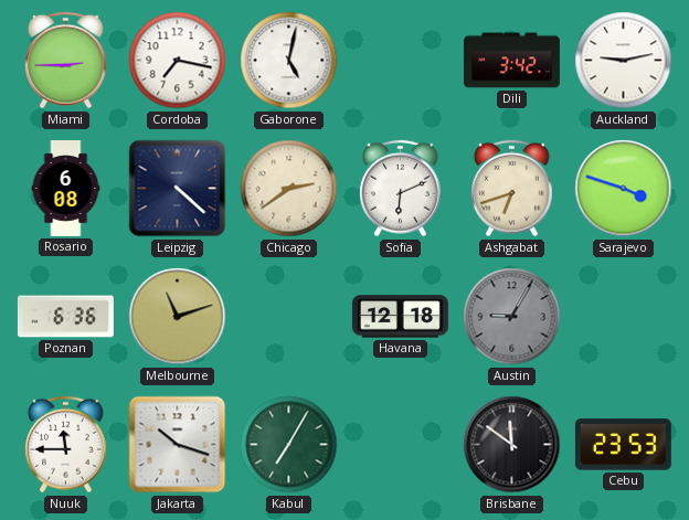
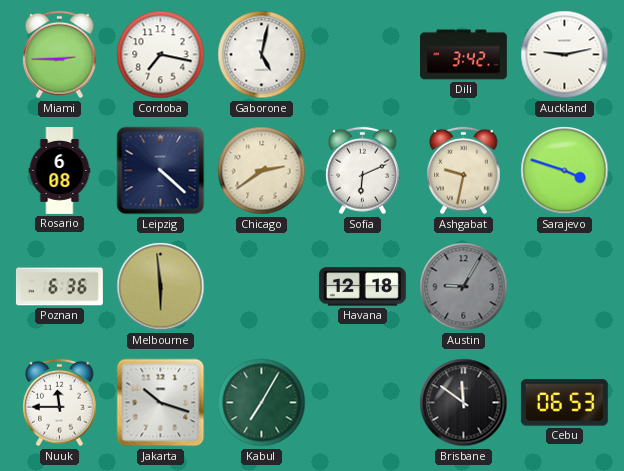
Ashgabat: 6:42 -> 9:32 (464, 171)
Melbourne: 11:12 -> 5:59 (161, 287)
Cebu: 23:53 -> 06:53 (564, 403)
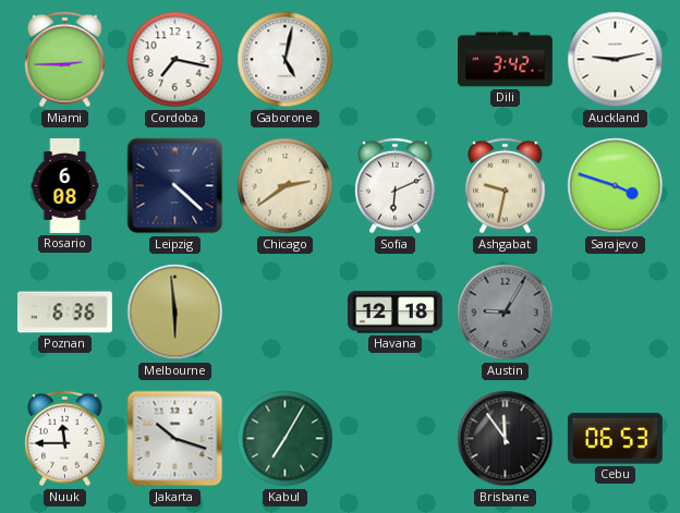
Brisbane: 11:51 -> 11:54 (506, 439)
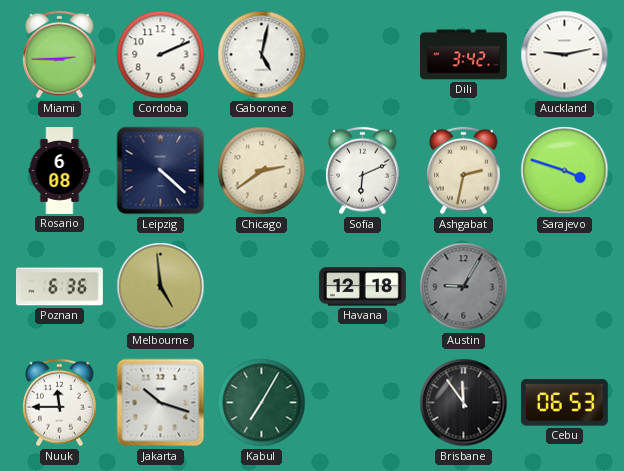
Cordoba: 7:17 -> 2:11 (161, 55)
Ashgabat: 9:32 -> 2:32 (464, 171)
Melbourne: 5:59 -> 4:59 (161, 287)
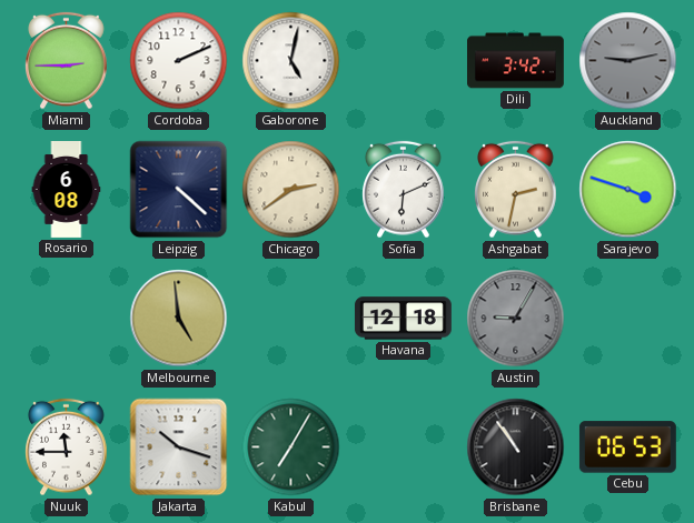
Auckland dial: white -> grey (628, 61)
Poznan: 6:36 -> none (59, 287)
Brisbane: 11:54 -> 10:54 (516, 447)
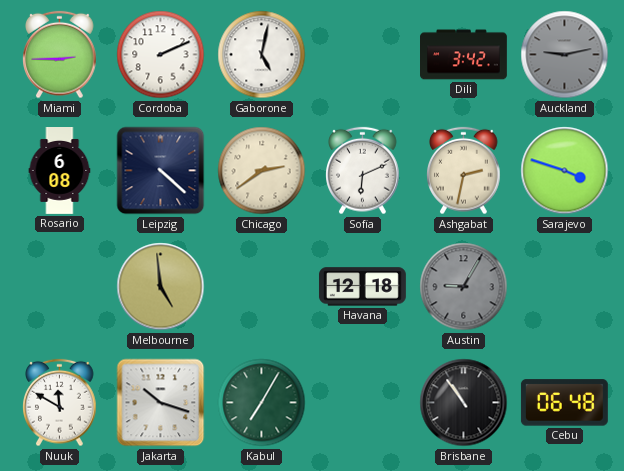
Nuuk: 11:45 -> 11:50 (60, 403)
Cebu: 06:53 -> 06:48 (564, 403)
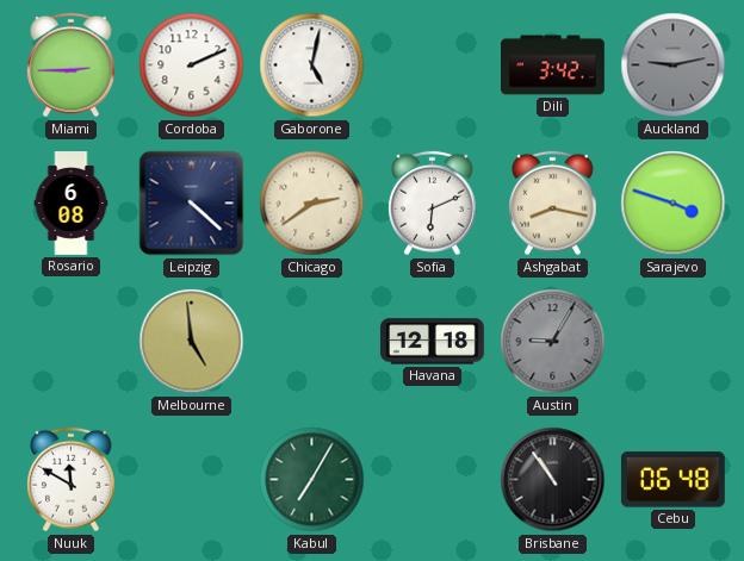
Ashgabat: 2:32 -> 8:17 (553, 204)
Jakarta: 10:18 -> none (161, 403)
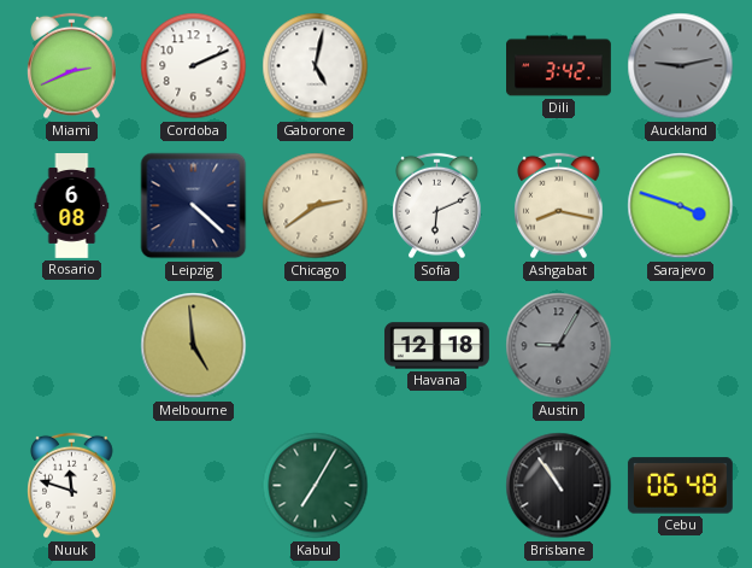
Miami: 2:45 -> 2:41 (72, 66)
Nuuk: 11:50 -> 11:48 (72, 486)
